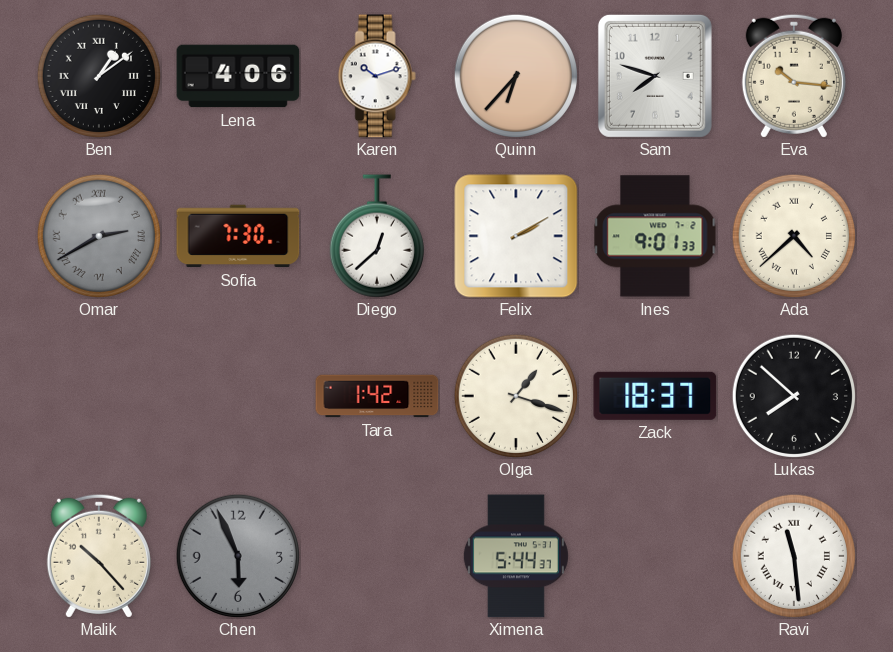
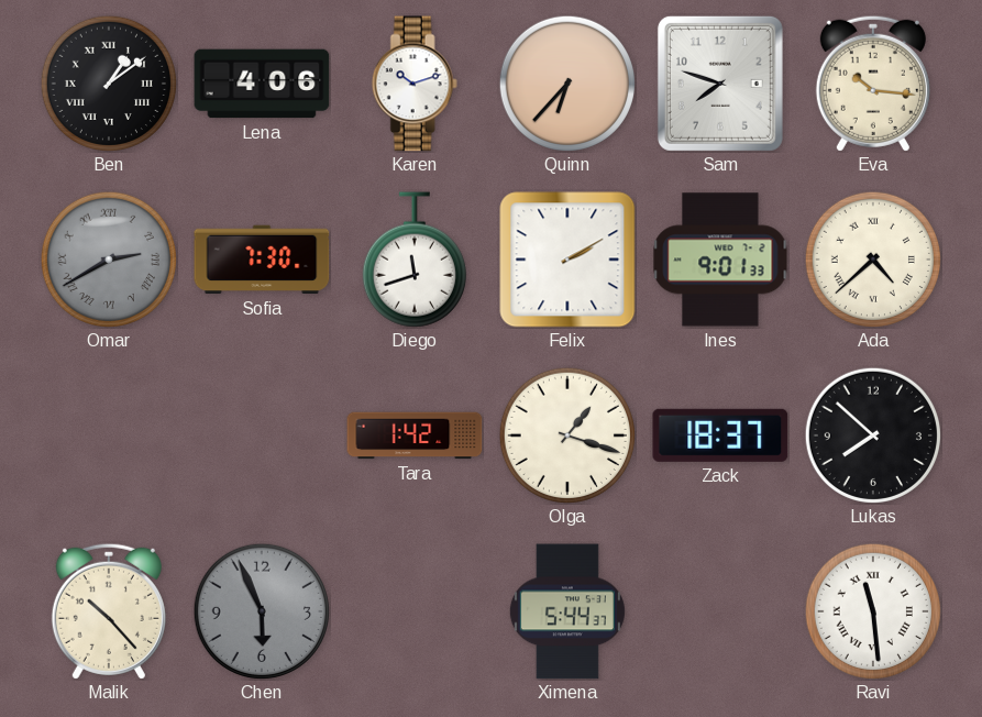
Diego: 12:38 -> 11:42 (415, 260)
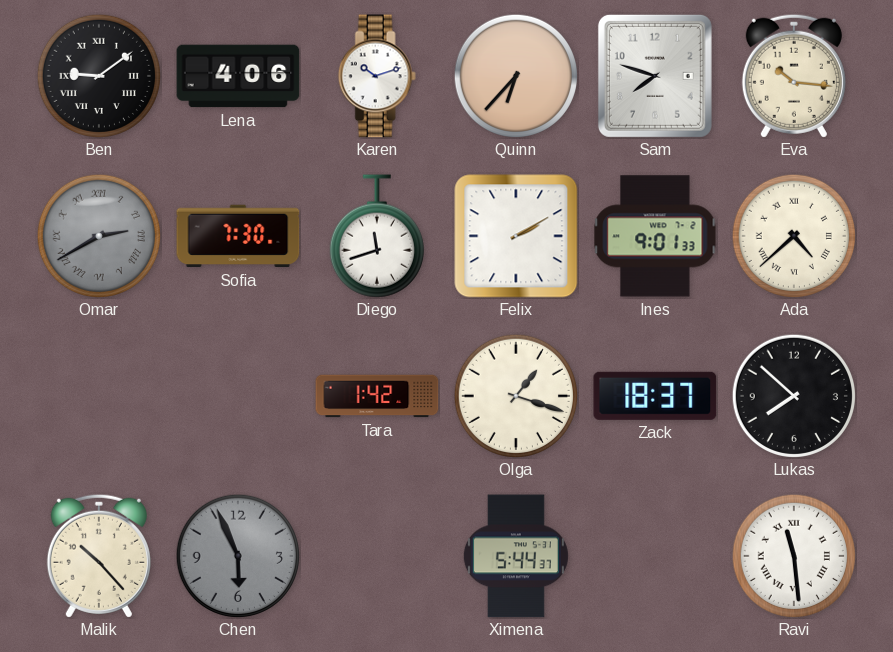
Ben: 1:09 -> 9:09 (98, 75)
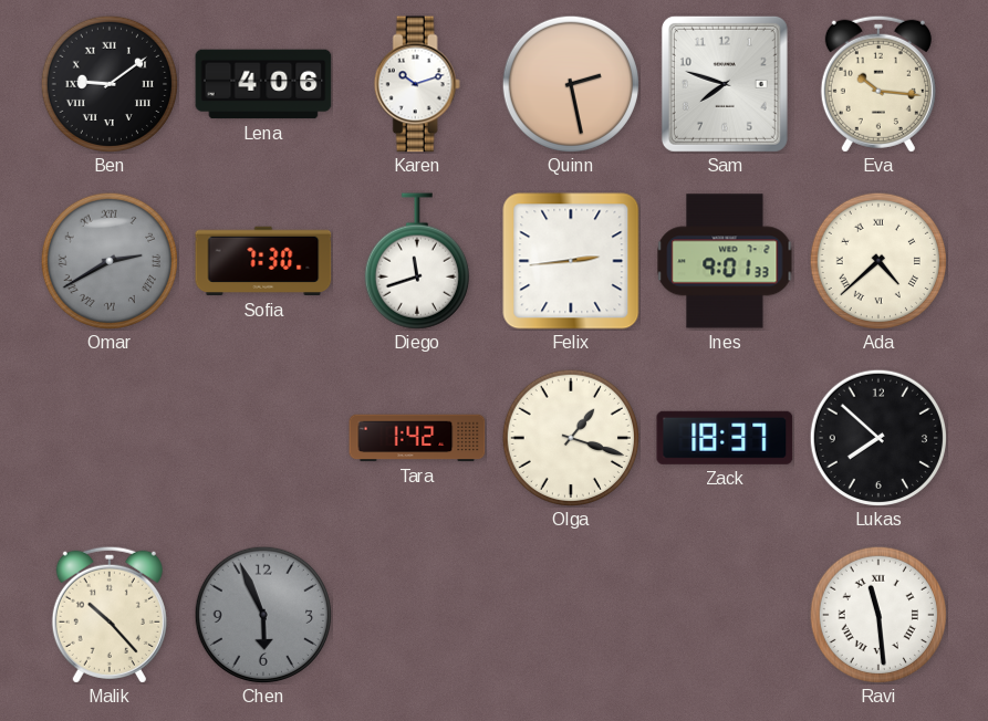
Quinn: 6:37 -> 2:28 (570, 83)
Felix: 2:10 -> 2:44 (571, 261)
Ximena: 5:44 -> none (516, 556)
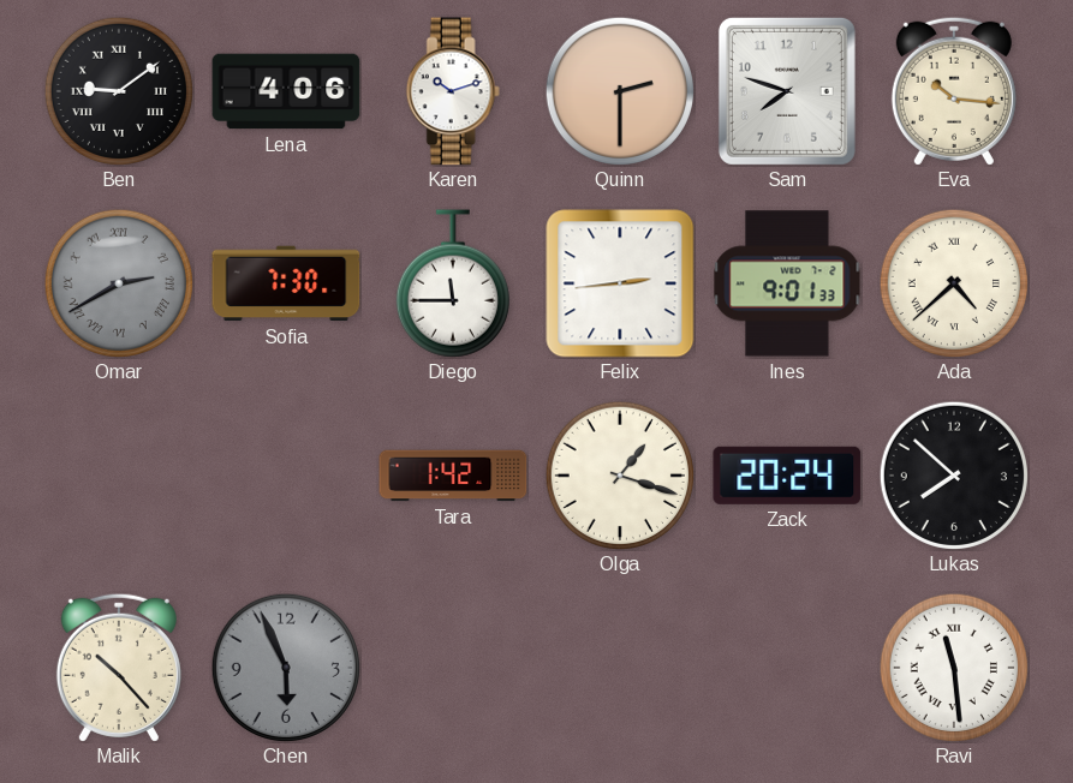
Quinn: 2:28 -> 2:30 (619, 90)
Diego: 11:42 -> 11:45 (453, 283)
Zack: 18:37 -> 20:24 (787, 476)
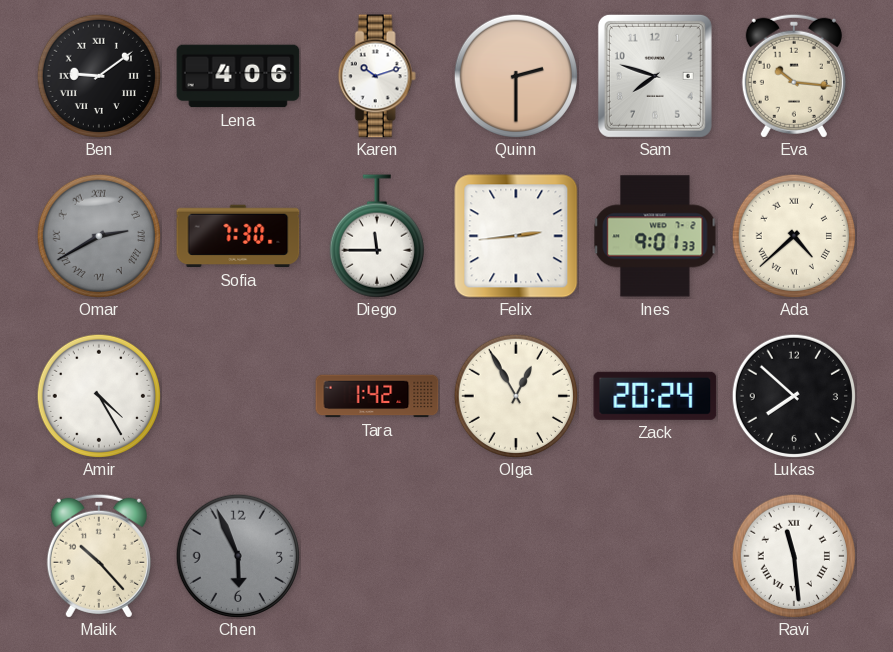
Amir: none -> 4:25 (98, 395)
Olga: 1:18 -> 12:55 (515, 395)
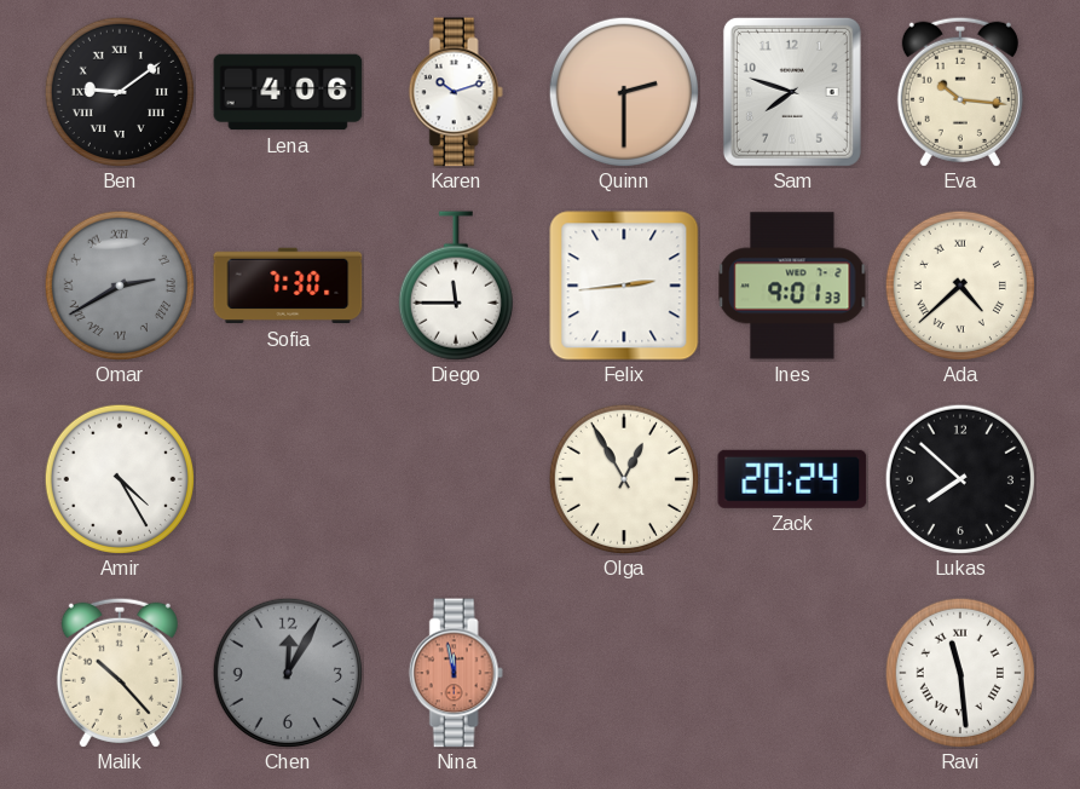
Tara: 1:42 -> none (377, 396)
Chen: 5:56 -> 12:05 (287, 672)
Nina: none -> 11:58 (456, 673)
